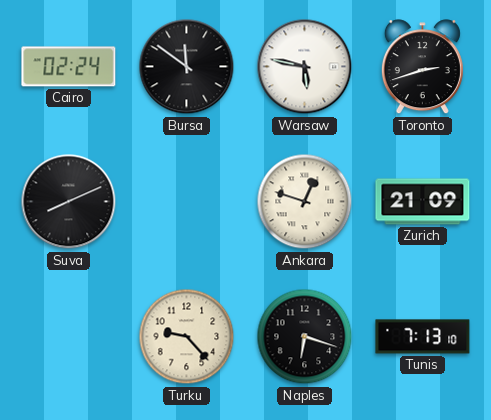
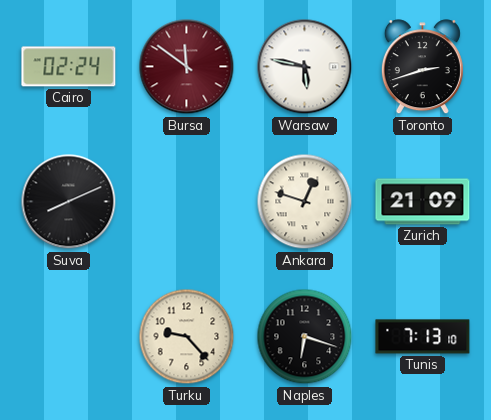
Bursa dial: black -> burgundy (187, 67)
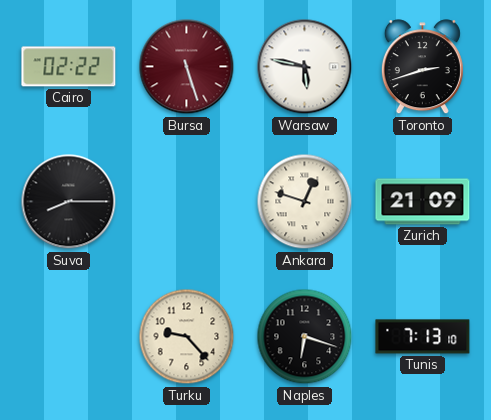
Cairo: 02:24 -> 02:22 (69, 67)
Bursa: 11:51 -> 5:27 (187, 67)
Suva: 8:11 -> 8:15 (69, 202)
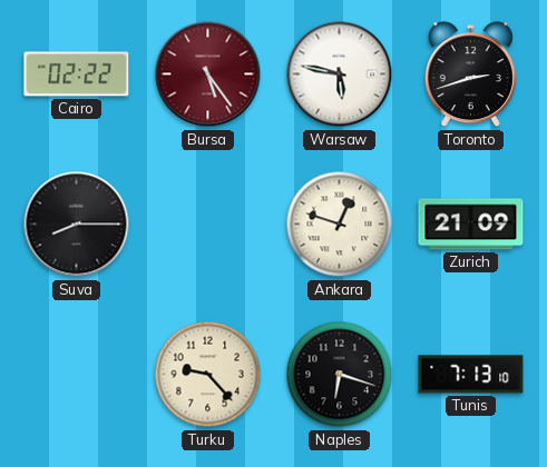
Bursa: 5:27 -> 5:24 (208, 74)
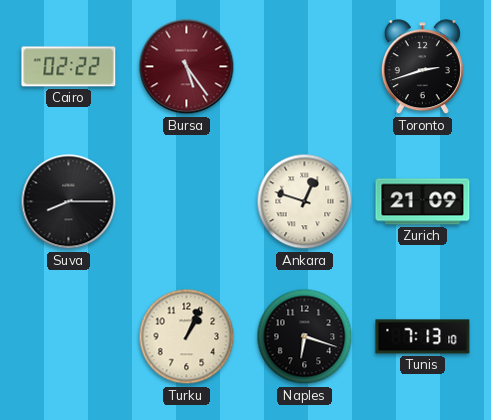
Warsaw: 5:47 -> none (340, 74)
Turku: 9:23 -> 1:04 (187, 337)
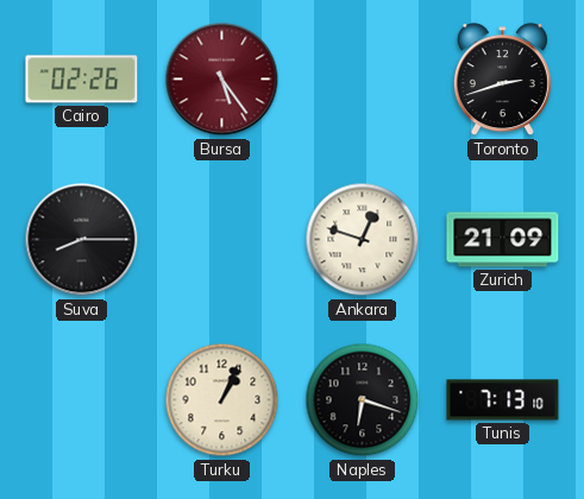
Cairo: 02:22 -> 02:26 (82, 80)
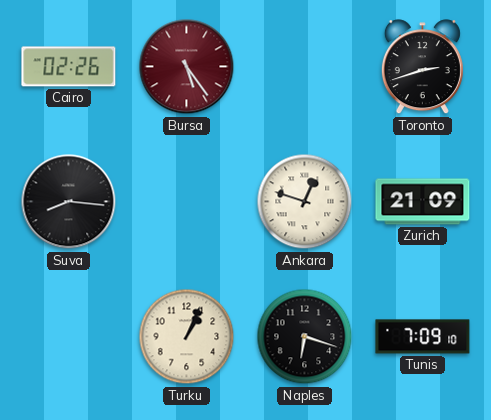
Suva: 8:15 -> 8:16 (69, 202)
Tunis: 7:13 -> 7:09 (423, 337)
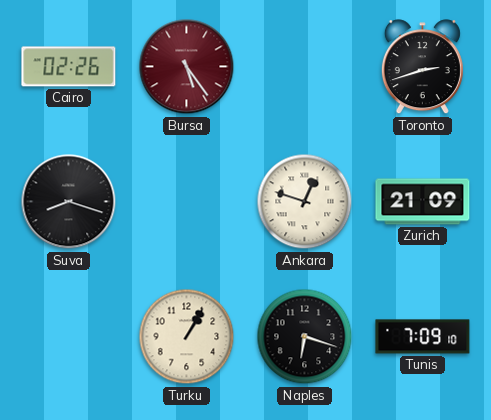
Suva: 8:16 -> 8:18 (69, 202)
Turku: 1:04 -> 1:05 (187, 337)
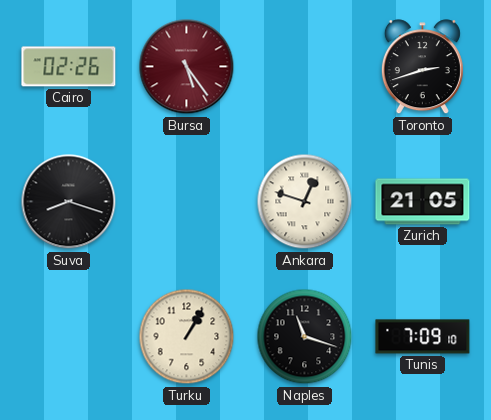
Zurich: 21:09 -> 21:05 (423, 202)
Naples: 6:18 -> 11:18 (305, 337)
